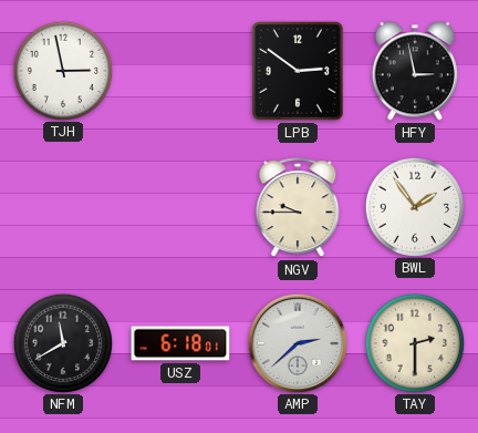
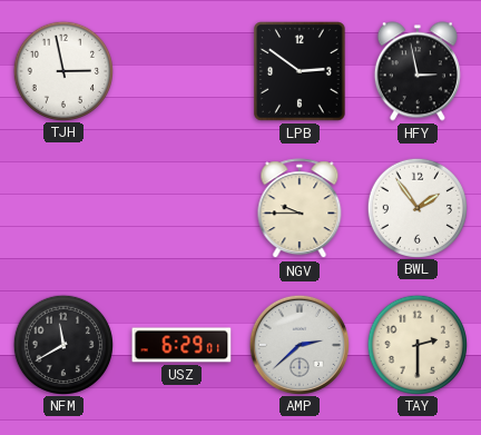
USZ: 6:18 -> 6:29 (181, 345)
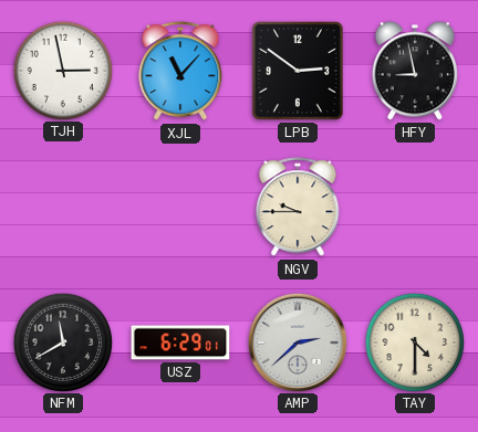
XJL: none -> 11:07 (180, 72)
HFY: 2:58 -> 8:58 (415, 71)
BWL: 1:54 -> none (416, 207)
TAY: 2:30 -> 4:30 (414, 341)
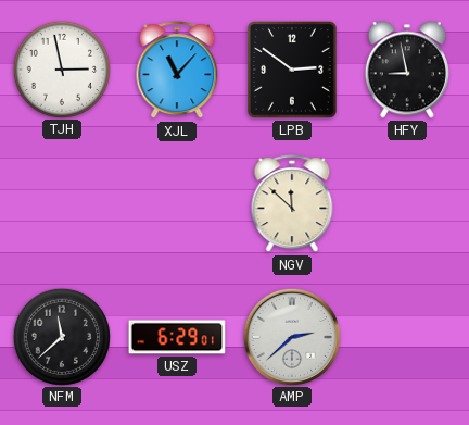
NGV: 9:45 -> 11:52 (292, 204)
NFM: 11:40 -> 11:38 (61, 336)
TAY: 4:30 -> none (414, 341)
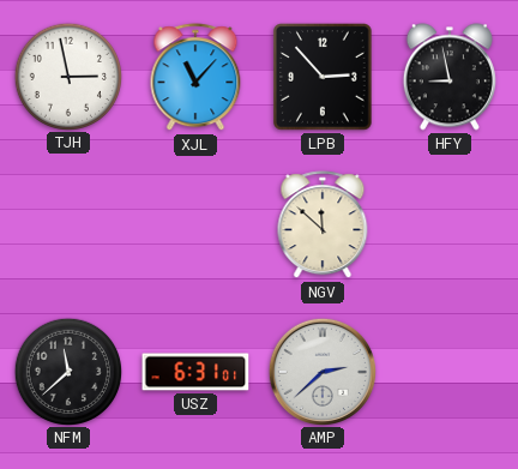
LPB: 2:51 -> 2:53 (324, 77)
USZ: 6:29 -> 6:31 (195, 372)
